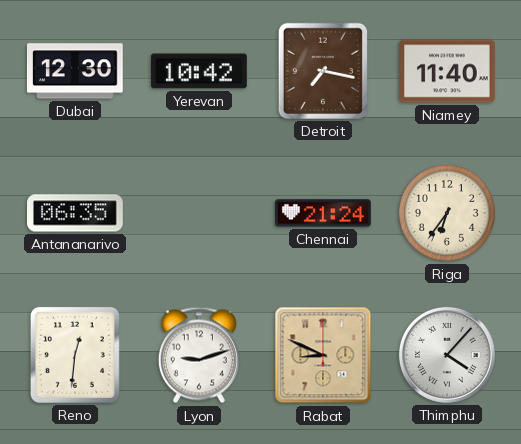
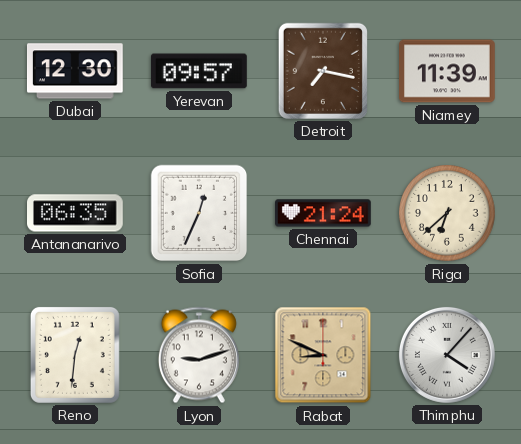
Yerevan: 10:42 -> 09:57 (199, 71)
Niamey: 11:40 -> 11:39 (448, 71)
Sofia: none -> 12:34 (199, 213)
Riga: 6:36 -> 6:38 (447, 213)
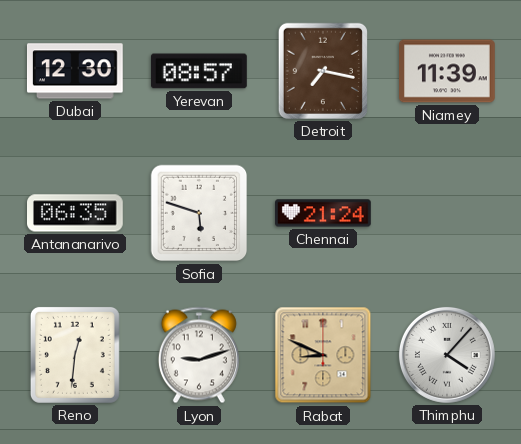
Yerevan: 09:57 -> 08:57 (199, 71)
Sofia: 12:34 -> 5:48 (199, 213)
Riga: 6:38 -> none (447, 213)
